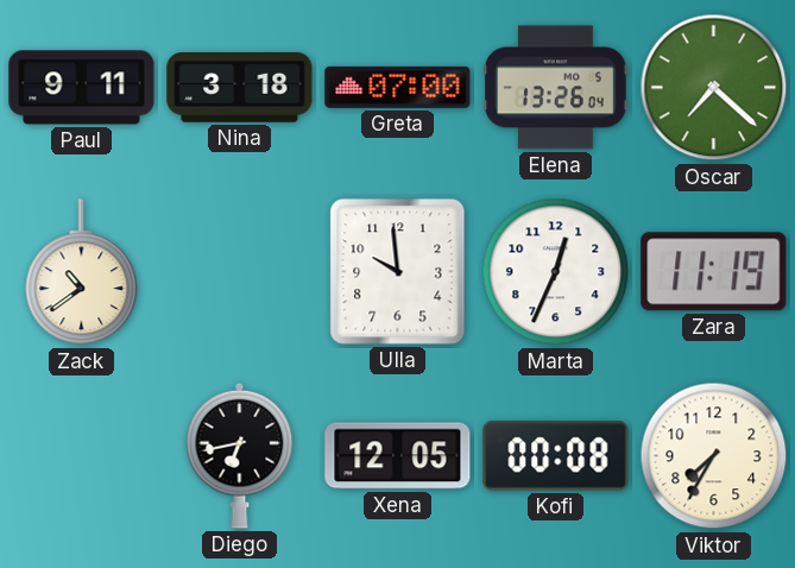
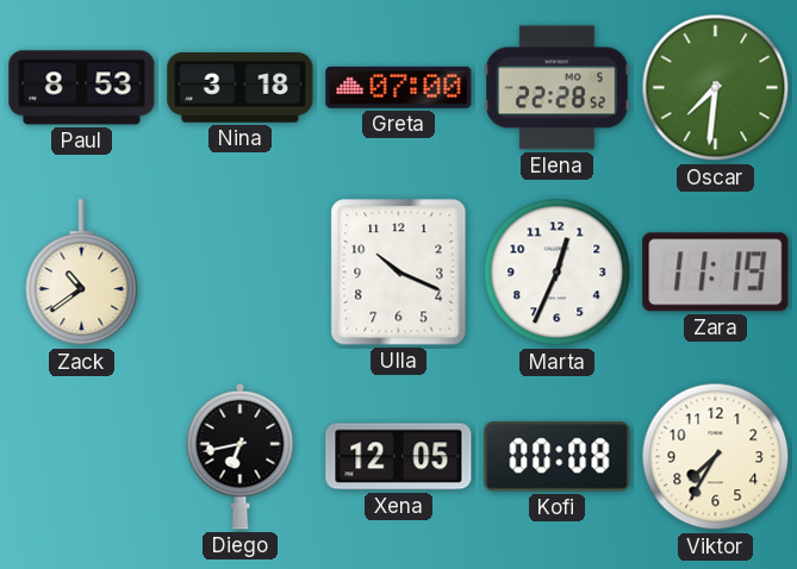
Paul: 9:11 -> 8:53 (82, 88)
Elena: 13:26 -> 22:28 (558, 88)
Oscar: 7:22 -> 7:31 (716, 88)
Ulla: 9:59 -> 10:19 (399, 273)
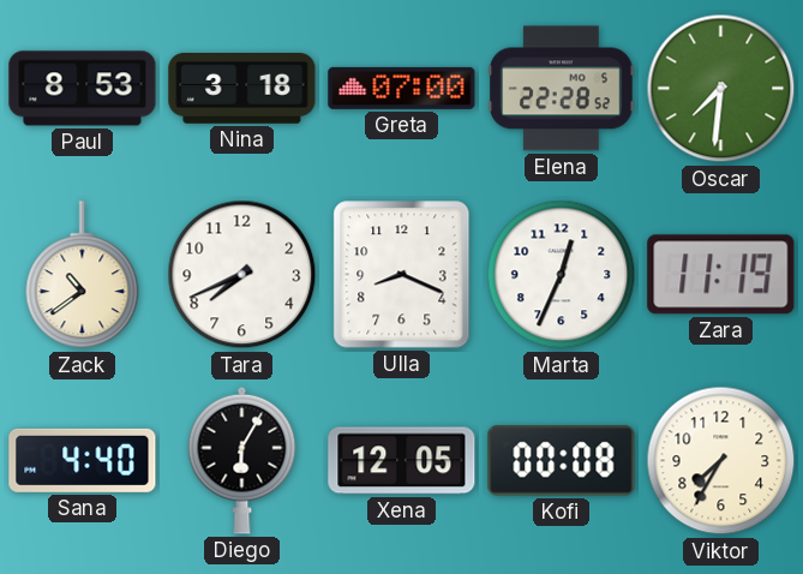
Tara: none -> 7:41 (242, 275)
Ulla: 10:19 -> 8:19 (402, 275)
Sana: none -> 4:40 (83, 460)
Diego: 6:43 -> 6:05 (242, 460)
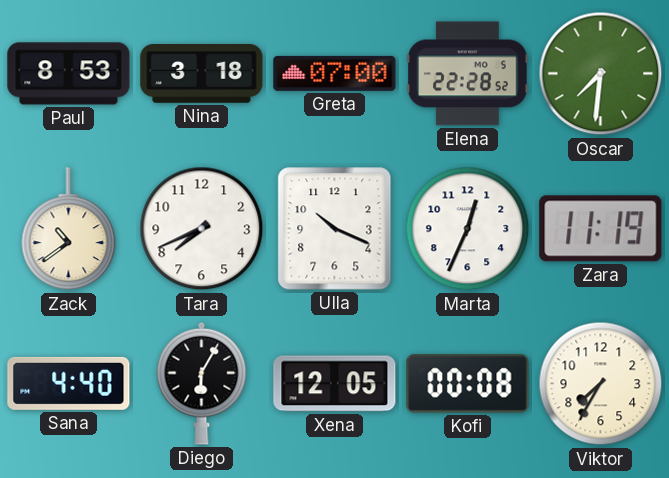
Ulla: 8:19 -> 10:19 (335, 229)
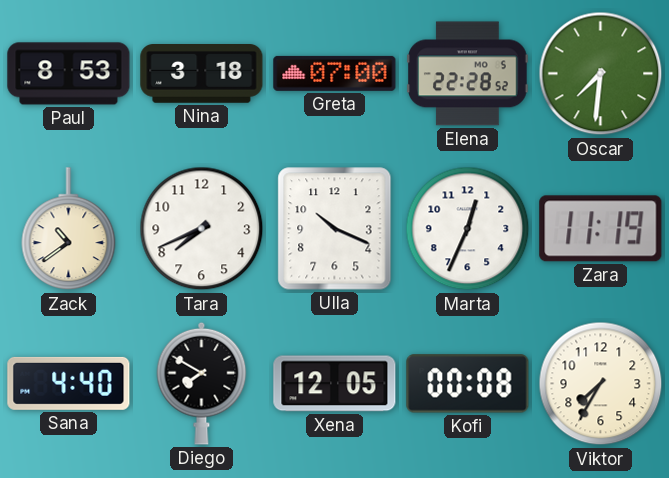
Diego: 6:05 -> 7:50 (202, 383)
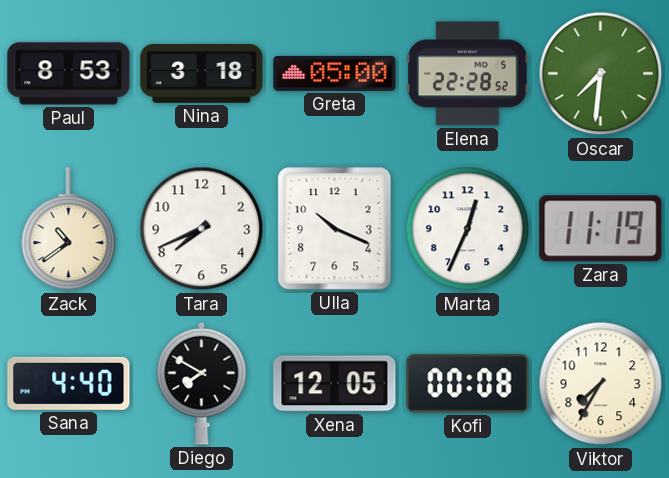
Greta: 07:00 -> 05:00 (335, 73)
